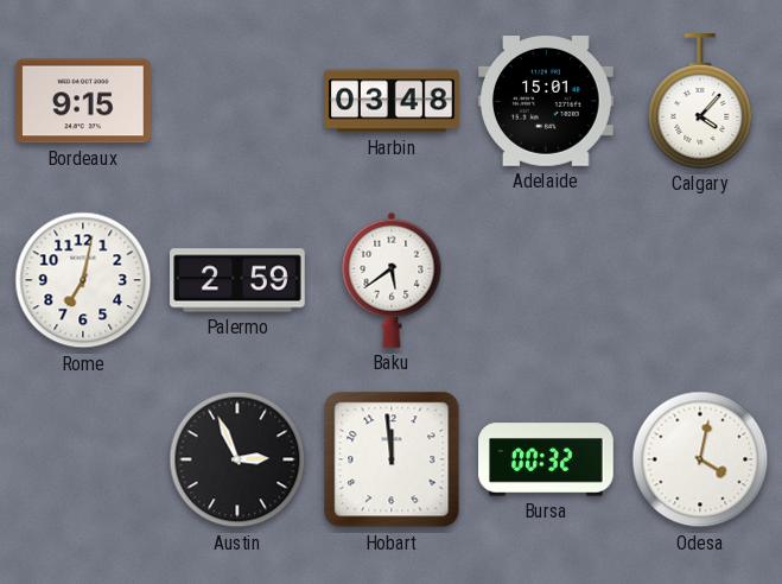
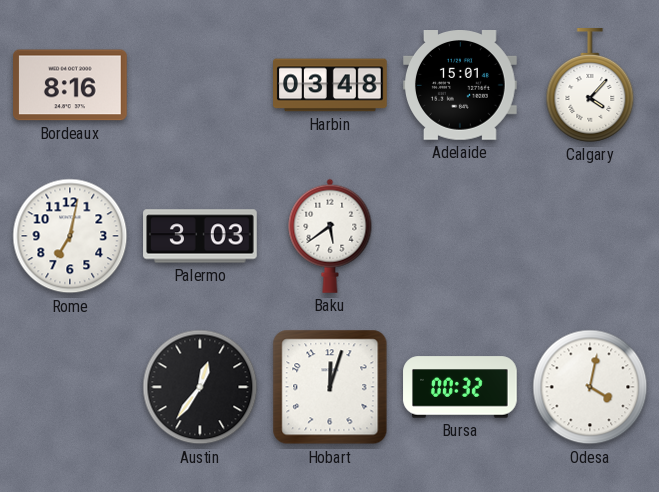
Bordeaux: 9:15 -> 8:16 (71, 85)
Palermo: 2:59 -> 3:03 (200, 236)
Austin: 2:56 -> 12:36 (200, 387)
Hobart: 11:59 -> 12:03 (330, 387)
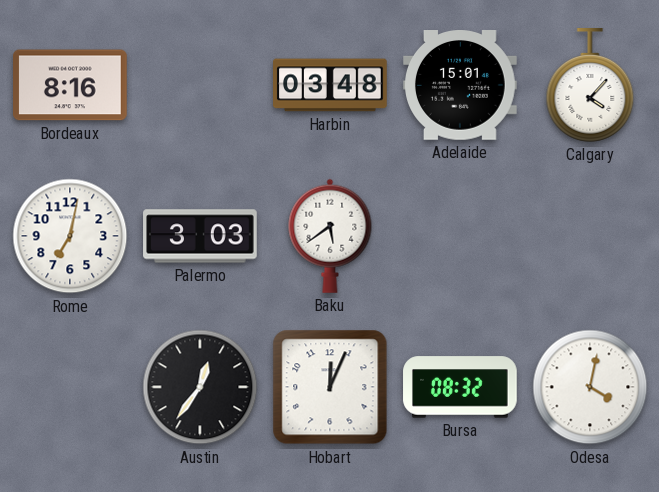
Hobart: 12:03 -> 12:04 (330, 387)
Bursa: 00:32 -> 08:32 (460, 387)
